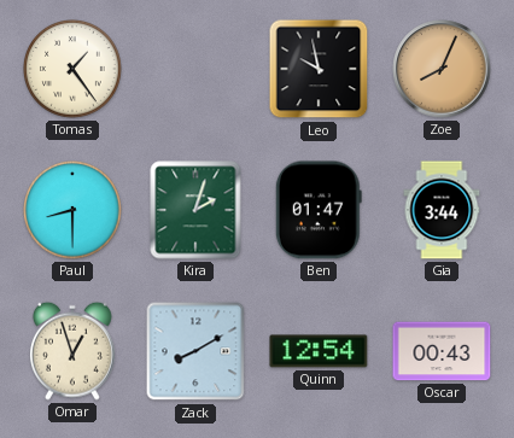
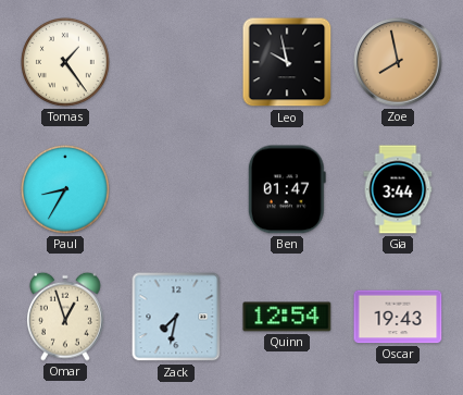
Zoe: 8:04 -> 7:58 (398, 62)
Paul: 8:30 -> 8:35 (65, 189)
Kira: 2:03 -> none (195, 210)
Zack: 8:10 -> 7:32 (176, 317)
Oscar: 00:43 -> 19:43 (398, 317)
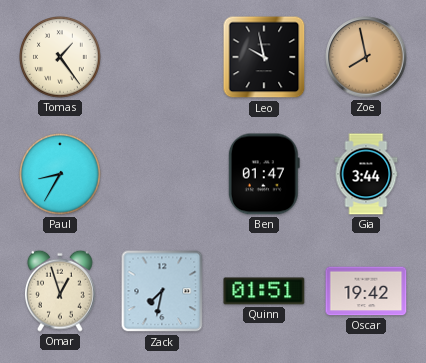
Quinn: 12:54 -> 01:51 (264, 291)
Oscar: 19:43 -> 19:42 (366, 291)
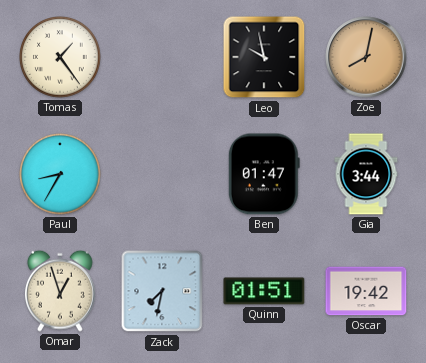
Zoe: 7:58 -> 8:02 (366, 57)
